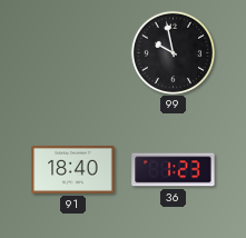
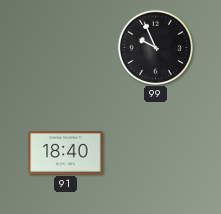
99: 9:58 -> 9:56 (155, 47)
36: 1:23 -> none (174, 170)
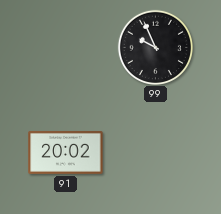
91: 18:40 -> 20:02 (66, 152)
